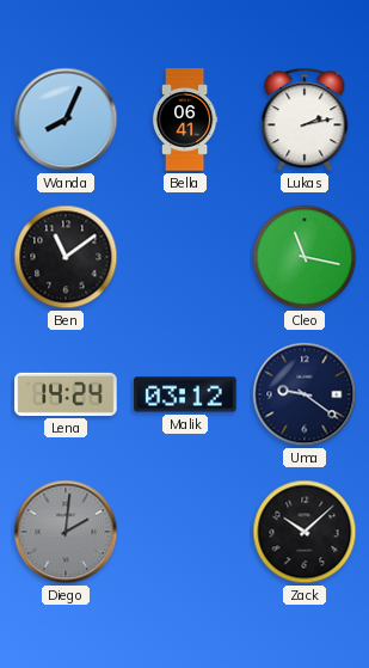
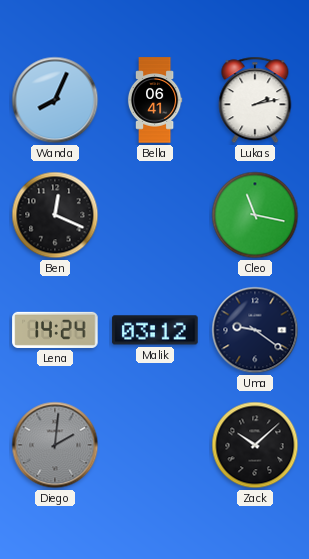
Ben: 11:09 -> 12:19 (55, 215)
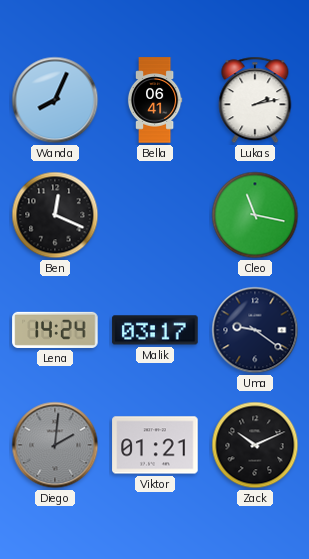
Malik: 03:12 -> 03:17 (155, 330)
Viktor: none -> 01:21 (155, 445)
Zack: 10:08 -> 10:11 (255, 445)
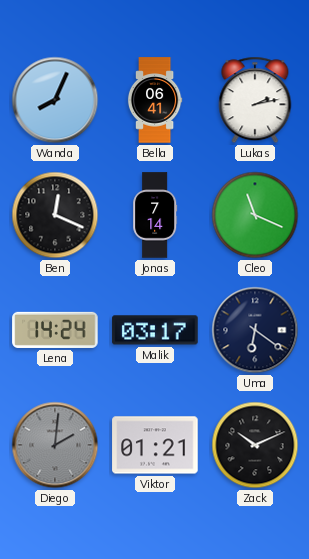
Jonas: none -> 7:14 (155, 215)
Cleo: 11:17 -> 11:19 (255, 215)
Uma: 9:21 -> 6:21 (255, 330)
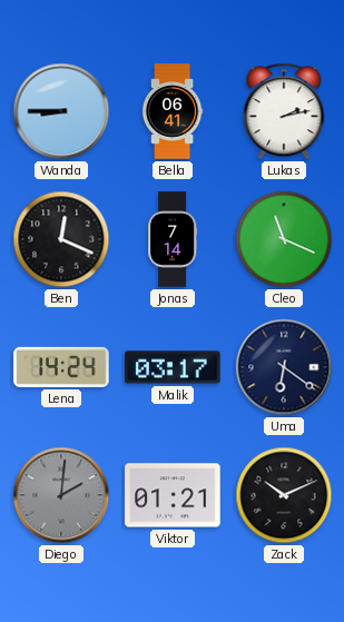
Wanda: 8:04 -> 8:45 (61, 111)
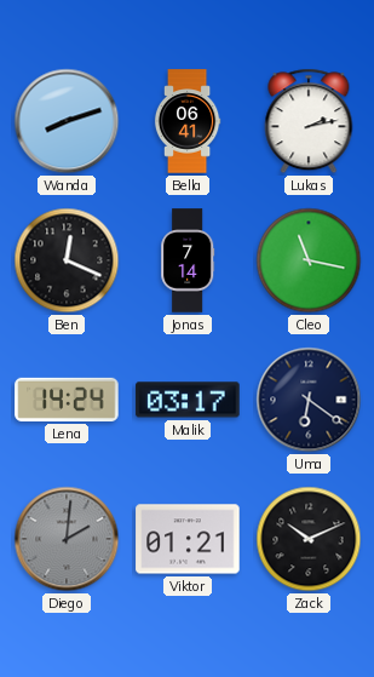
Wanda: 8:45 -> 8:12 (67, 121)
Cleo: 11:19 -> 11:17 (309, 260)
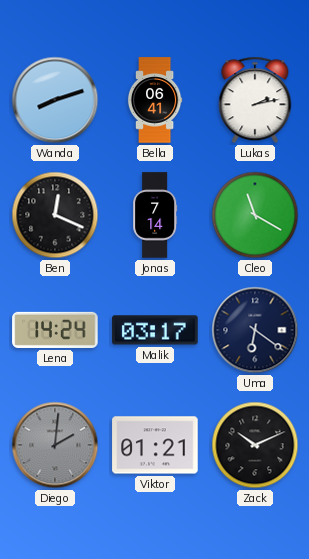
Cleo: 11:17 -> 11:20 (255, 215)
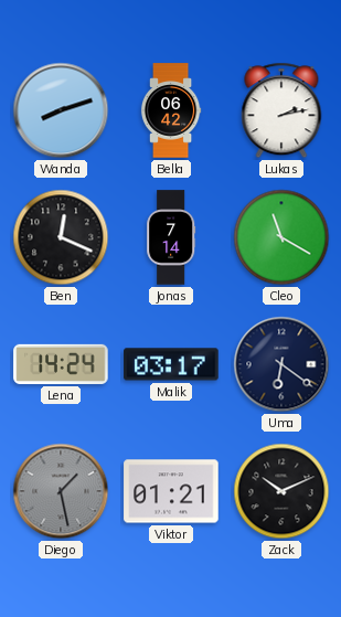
Bella: 06:41 -> 06:42 (171, 110)
Diego: 2:01 -> 1:28 (61, 491)
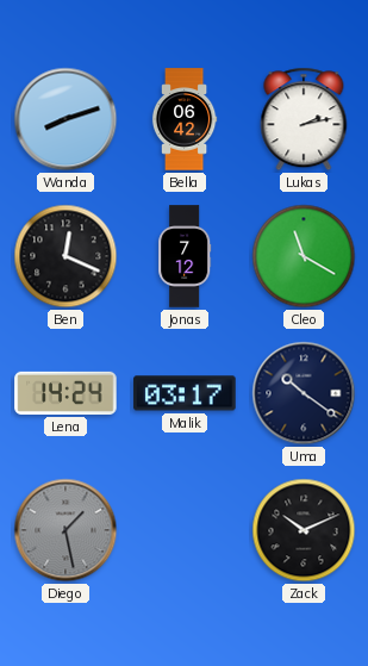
Jonas: 7:14 -> 7:12 (185, 256)
Uma: 6:21 -> 10:21 (304, 393)
Viktor: 01:21 -> none (171, 491)
